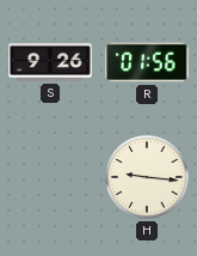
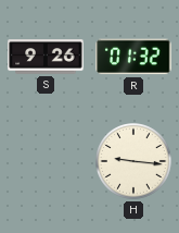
R: 01:56 -> 01:32 (133, 57)
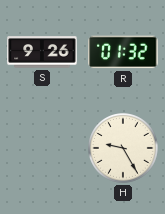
H: 9:16 -> 9:25 (124, 149)
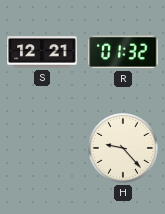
S: 9:26 -> 12:21 (42, 52)
H: 9:25 -> 9:23 (124, 149)
